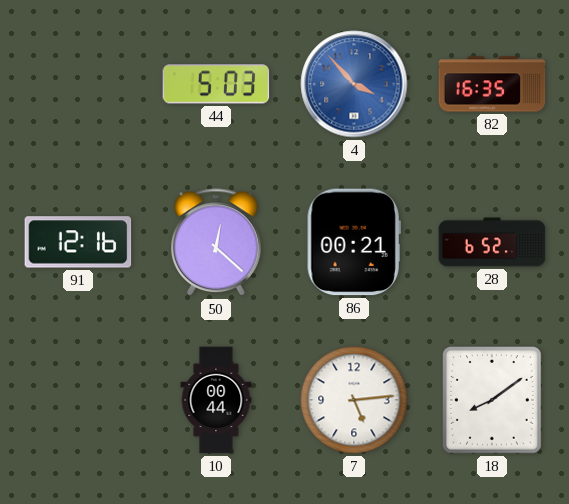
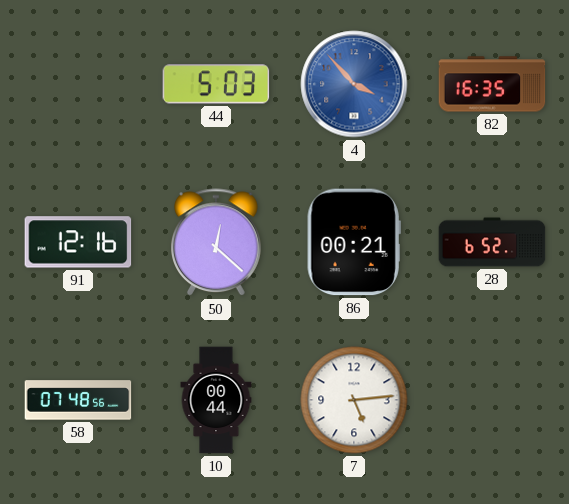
58: none -> 07:48 (78, 400)
18: 8:09 -> none (493, 400)
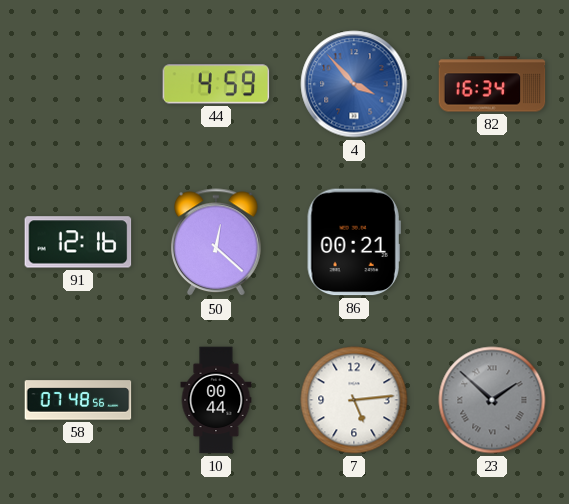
44: 5:03 -> 4:59 (216, 84)
82: 16:35 -> 16:34 (492, 84)
28: 6:52 -> none (492, 242)
23: none -> 1:52 (492, 400)
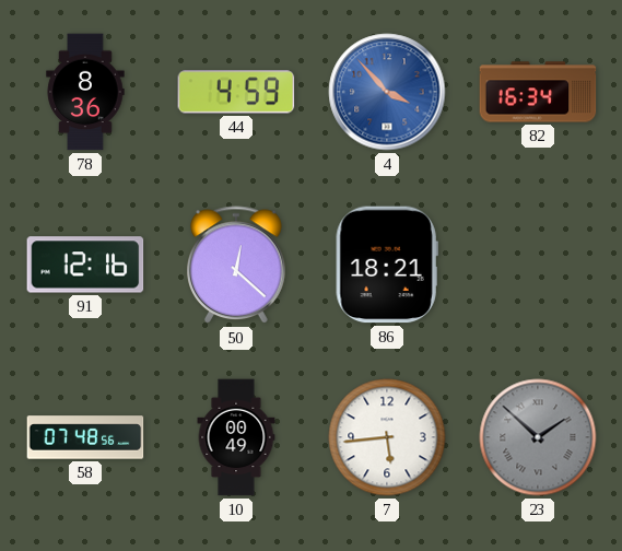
78: none -> 8:36 (85, 92)
86: 00:21 -> 18:21 (387, 265)
10: 00:44 -> 00:49 (236, 437)
7: 5:14 -> 5:44 (387, 437)
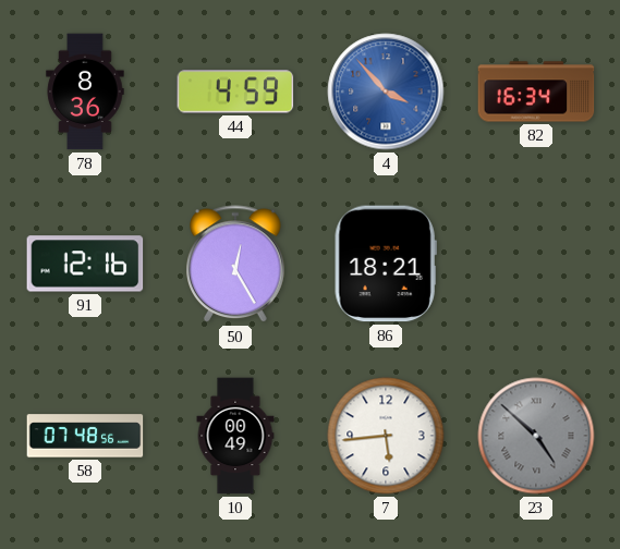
50: 12:22 -> 12:25 (236, 265)
23: 1:52 -> 4:52 (536, 436)
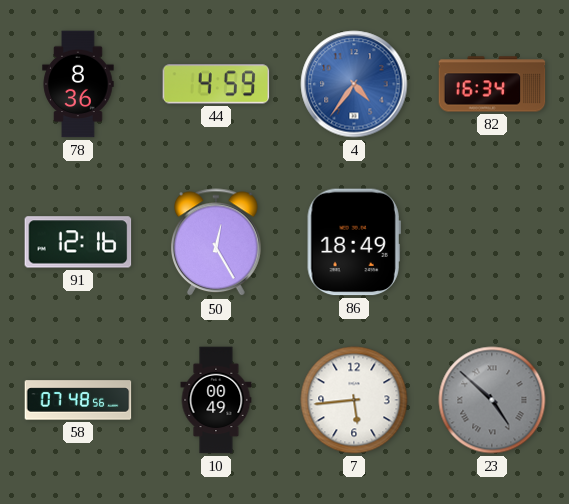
4: 3:53 -> 4:36 (354, 84)
86: 18:21 -> 18:49 (354, 242)
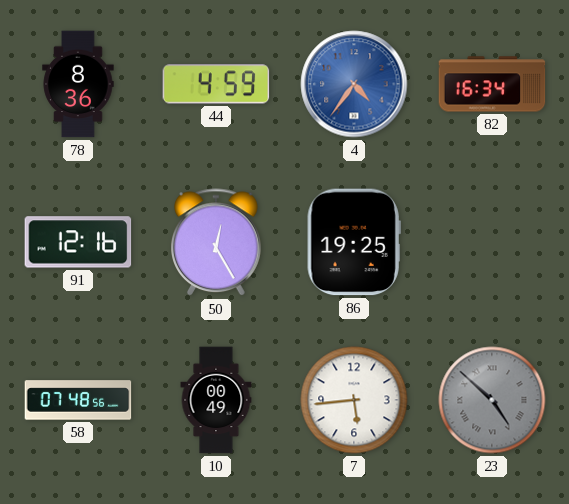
86: 18:49 -> 19:25 (354, 242)
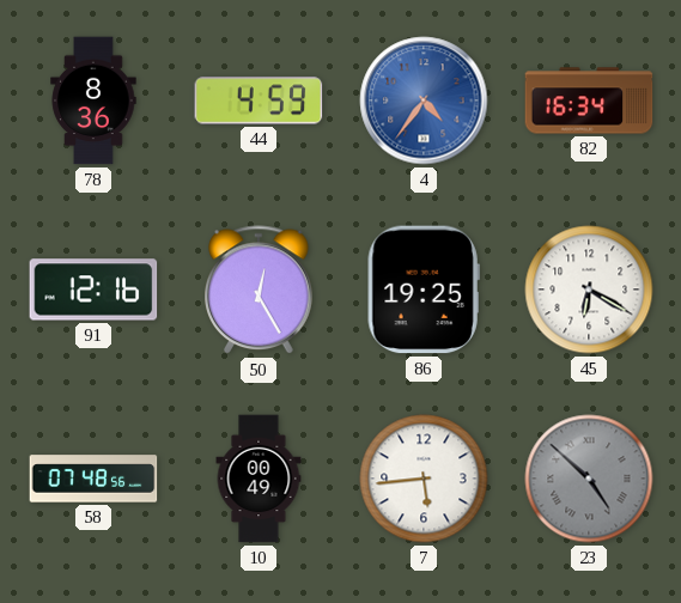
45: none -> 6:20 (589, 290)
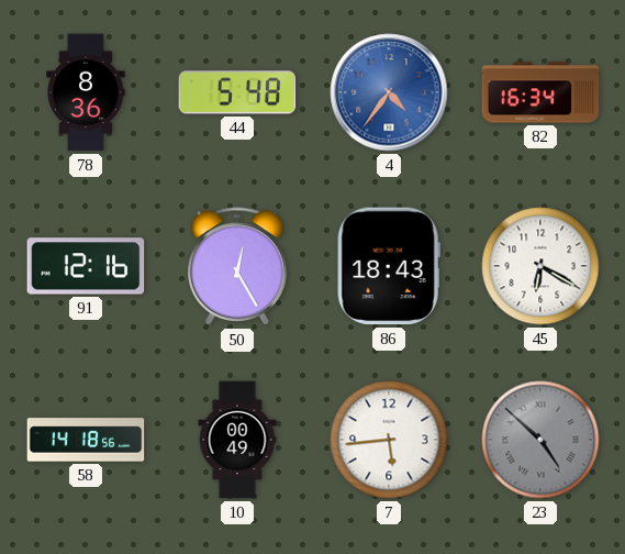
44: 4:59 -> 5:48 (237, 92)
86: 19:25 -> 18:43 (389, 266)
58: 07:48 -> 14:18 (86, 440)
